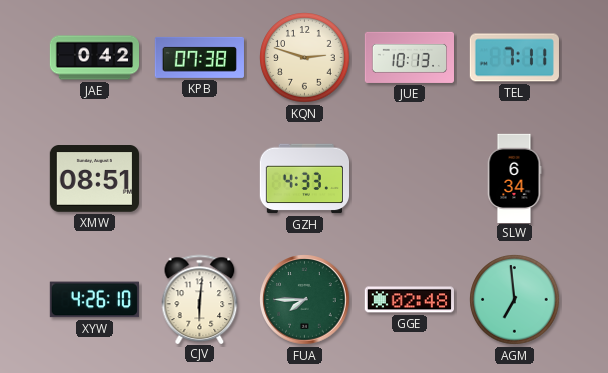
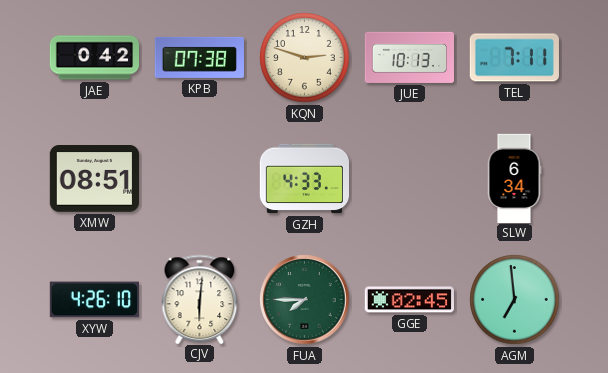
GGE: 02:48 -> 02:45 (409, 300)
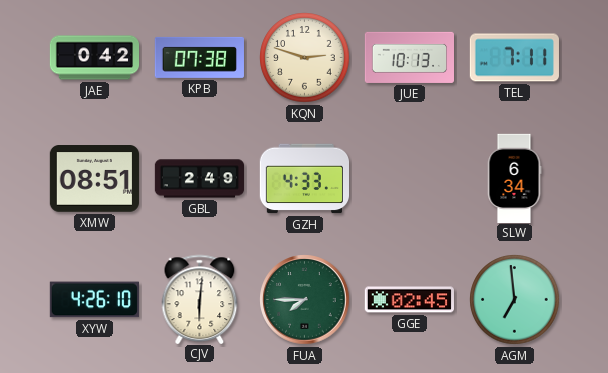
GBL: none -> 2:49 (200, 179)
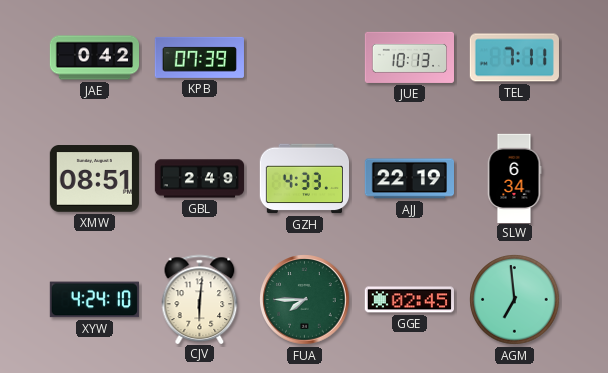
KPB: 07:38 -> 07:39 (199, 57)
KQN: 2:48 -> none (305, 58)
AJJ: none -> 22:19 (409, 179)
XYW: 4:26 -> 4:24 (94, 300)
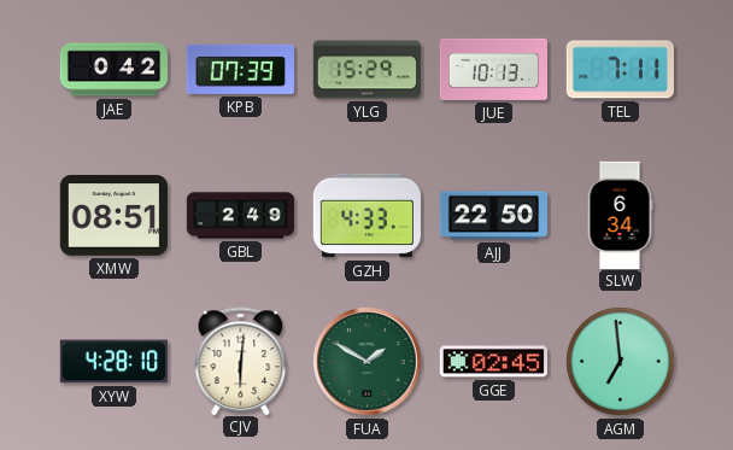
YLG: none -> 15:29 (366, 70)
AJJ: 22:19 -> 22:50 (493, 216)
XYW: 4:24 -> 4:28 (113, 362)
FUA: 7:45 -> 1:50 (368, 362)
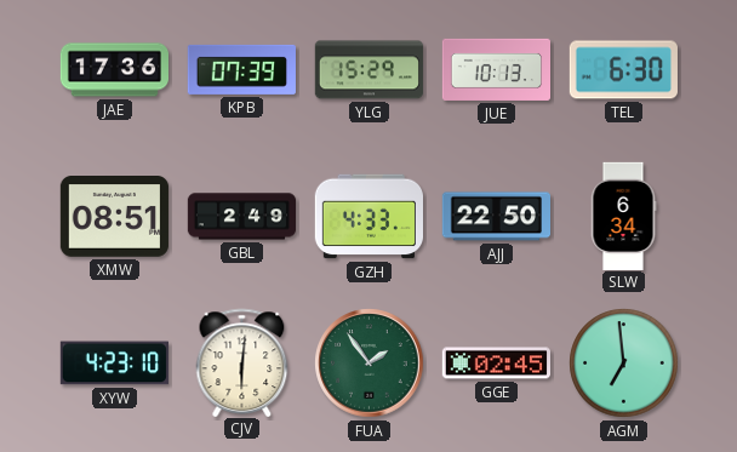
JAE: 0:42 -> 17:36 (114, 70)
TEL: 7:11 -> 6:30 (623, 70)
XYW: 4:28 -> 4:23 (114, 364)
FUA: 1:50 -> 1:54 (370, 364)
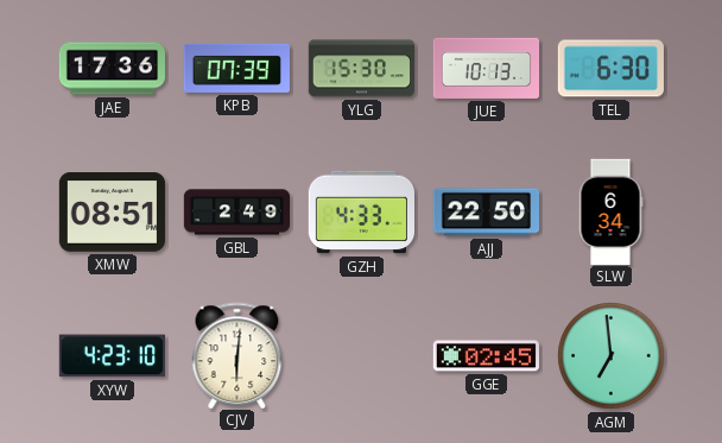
YLG: 15:29 -> 15:30 (361, 69)
FUA: 1:54 -> none (370, 364)
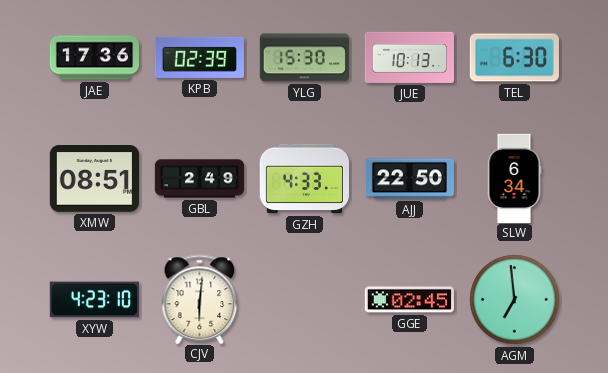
KPB: 07:39 -> 02:39 (199, 57)
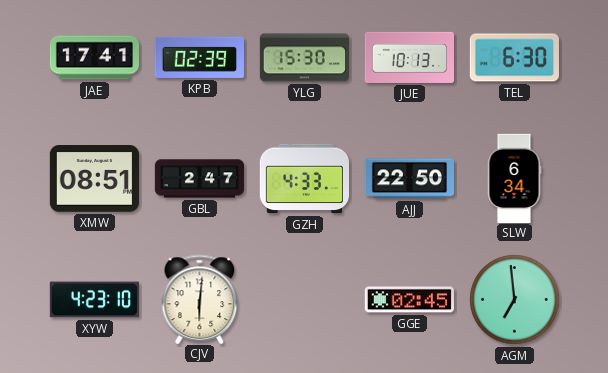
JAE: 17:36 -> 17:41 (94, 58)
GBL: 2:49 -> 2:47 (200, 179)
